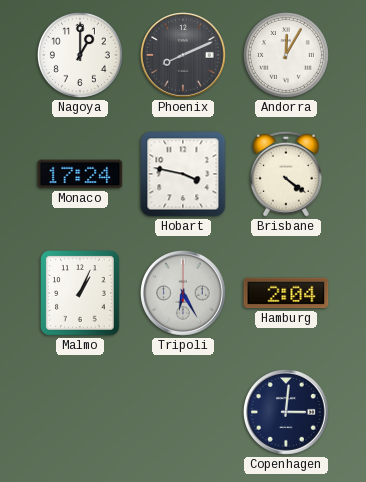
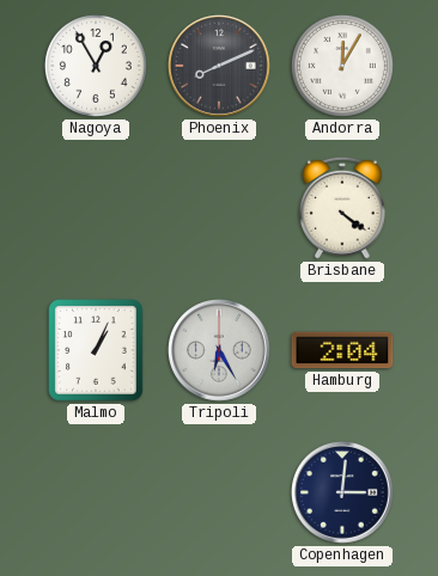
Nagoya: 1:00 -> 12:55 (96, 66)
Monaco: 17:24 -> none (80, 174)
Hobart: 3:47 -> none (183, 174)
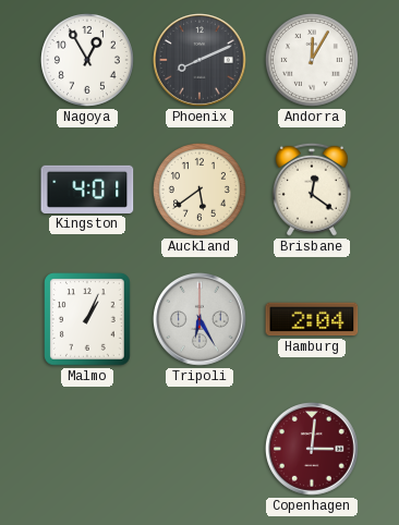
Kingston: none -> 4:01 (87, 190)
Auckland: none -> 5:39 (199, 190)
Brisbane: 4:21 -> 12:21 (312, 190)
Copenhagen dial: navy -> burgundy (313, 450)
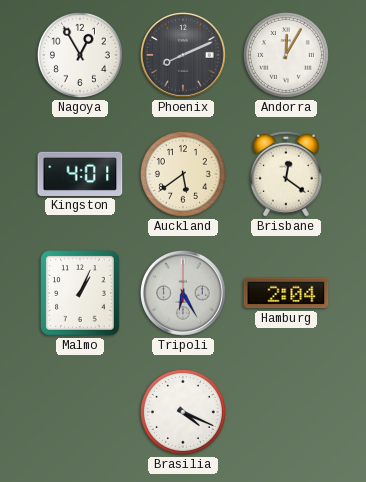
Brasilia: none -> 4:19 (183, 412)
Copenhagen: 3:01 -> none (313, 450)
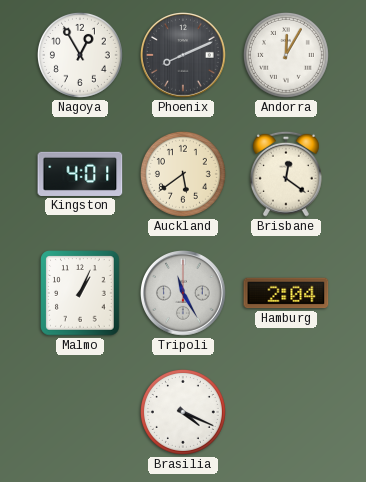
Tripoli: 6:25 -> 11:25 (184, 294)
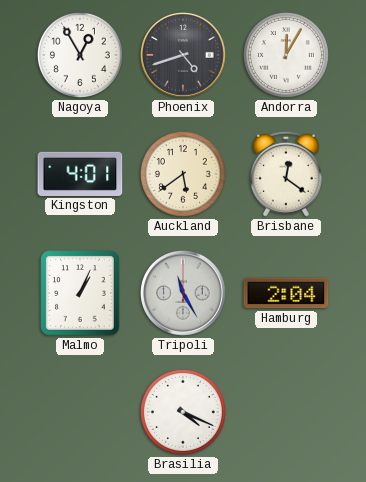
Phoenix: 8:11 -> 4:42 (184, 56)
